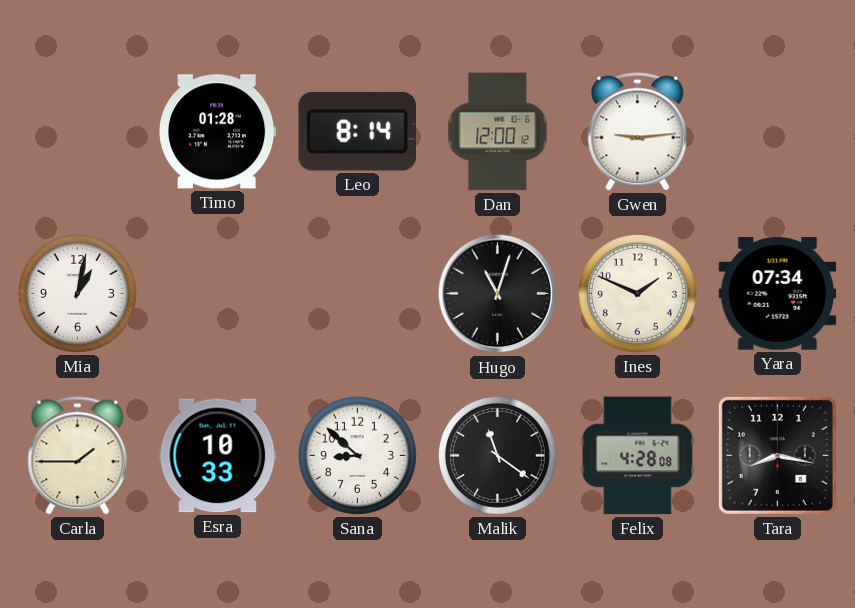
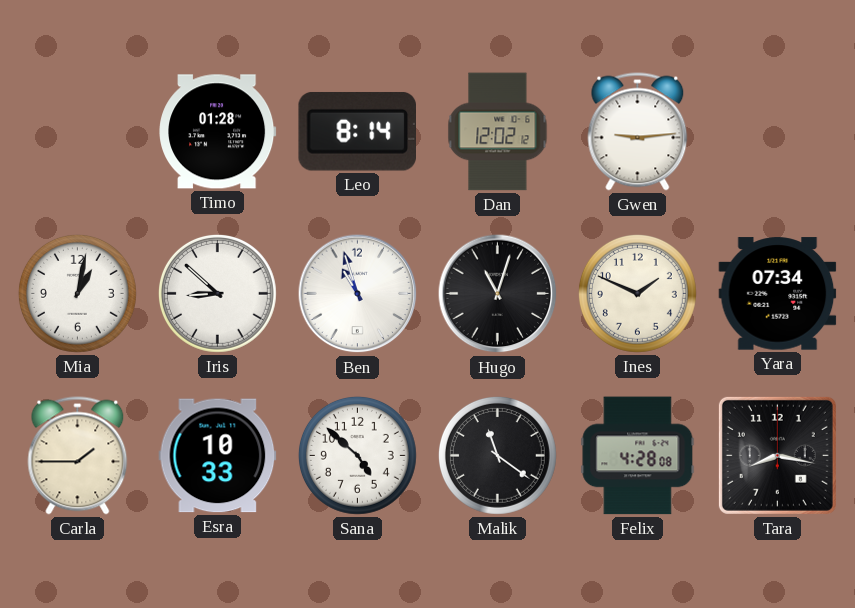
Dan: 12:00 -> 12:02 (498, 132)
Iris: none -> 8:52 (217, 293)
Ben: none -> 10:57 (358, 294)
Sana: 8:52 -> 4:52 (357, 455)
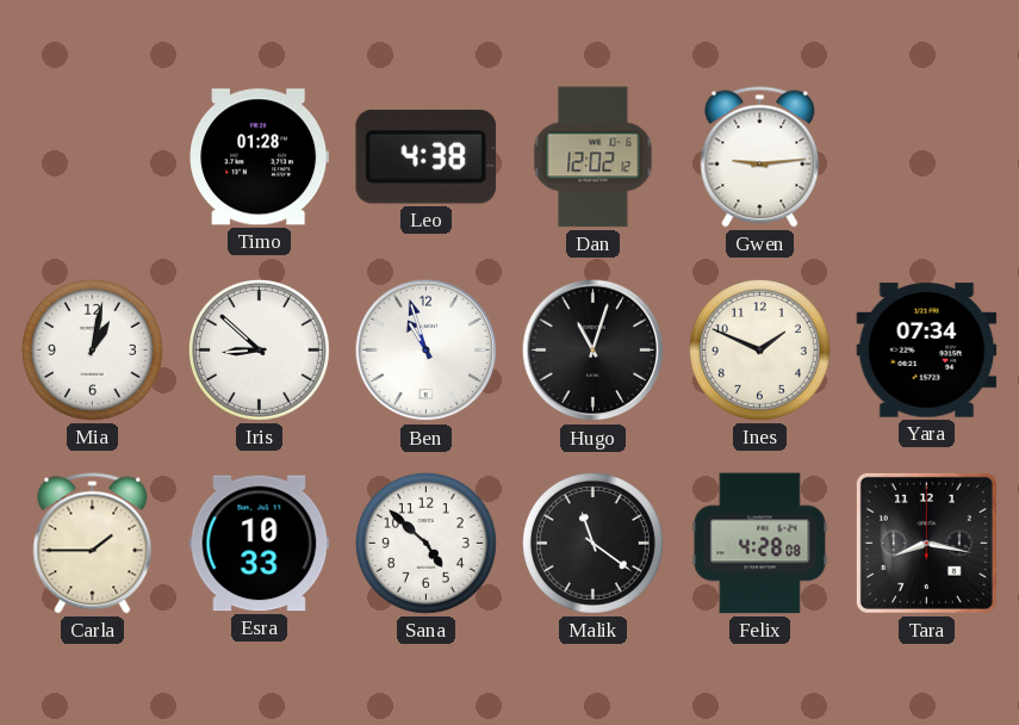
Leo: 8:14 -> 4:38 (425, 156)
